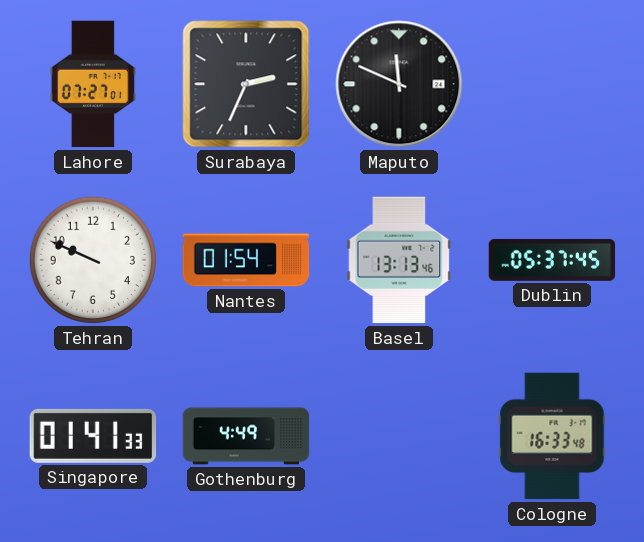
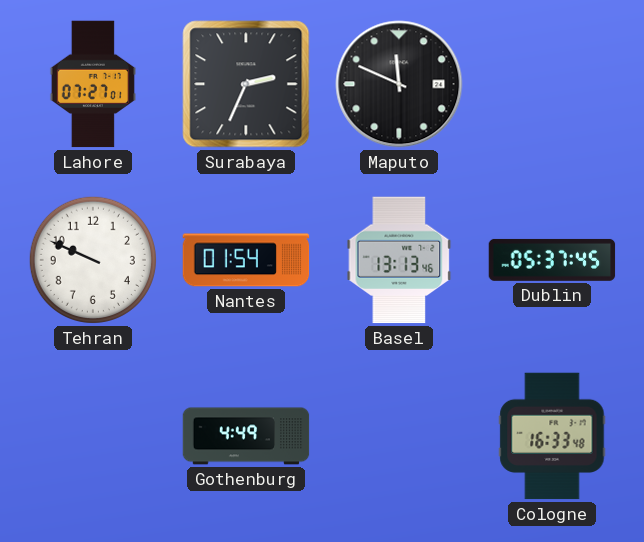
Singapore: 01:41 -> none (93, 436)
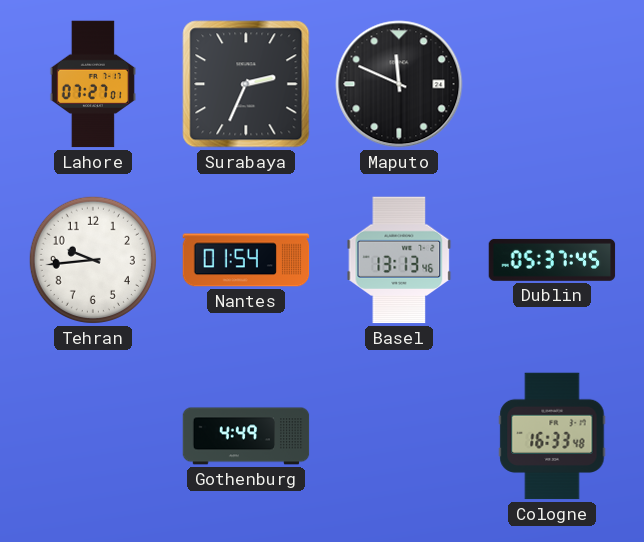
Tehran: 9:49 -> 9:44 (93, 260)
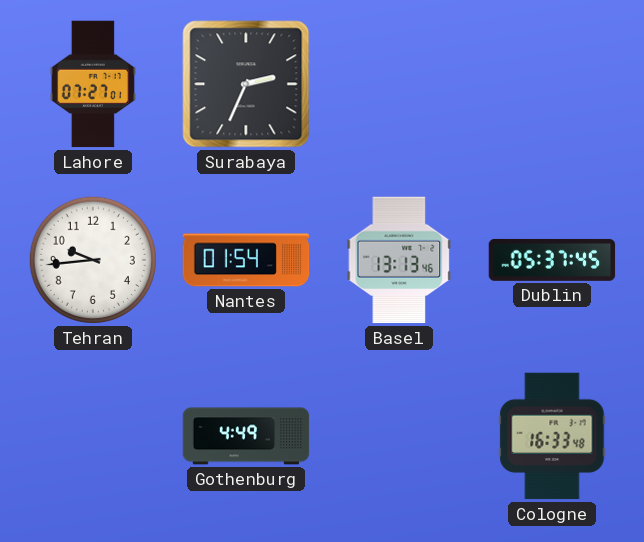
Maputo: 11:49 -> none (399, 84)
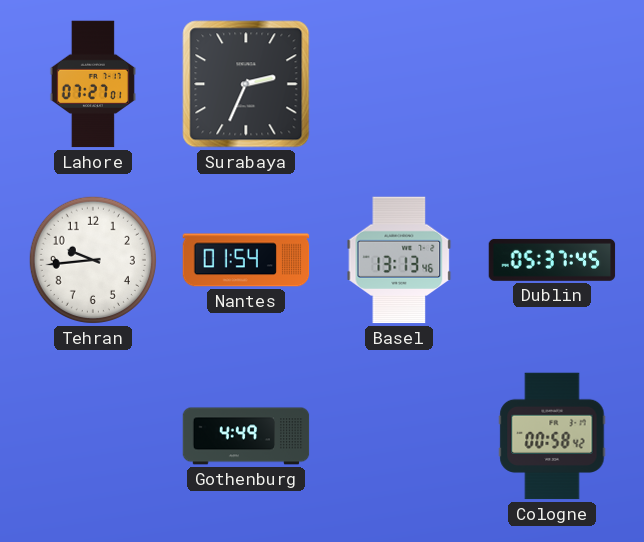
Cologne: 16:33 -> 00:58 (552, 436)
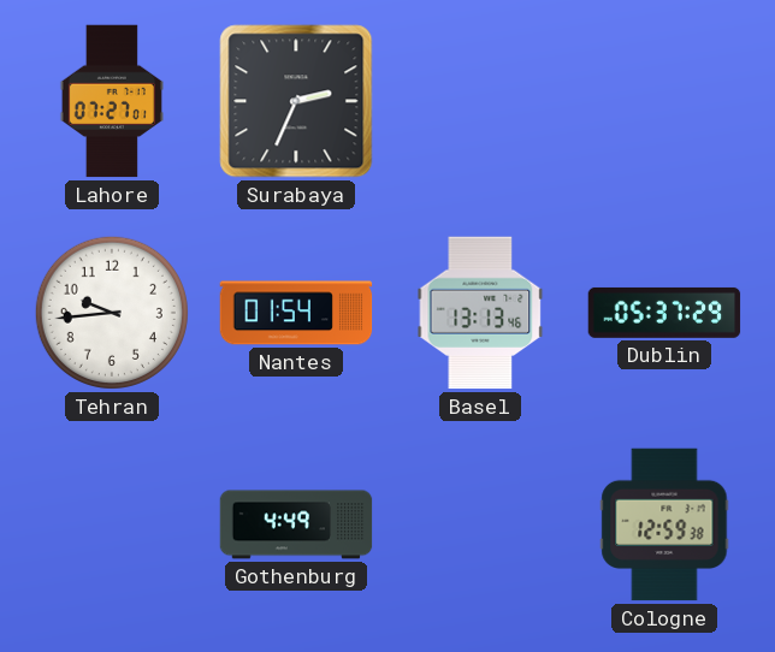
Dublin: 05:37:45 -> 05:37:29 (664, 313)
Cologne: 00:58 -> 12:59 (664, 524)
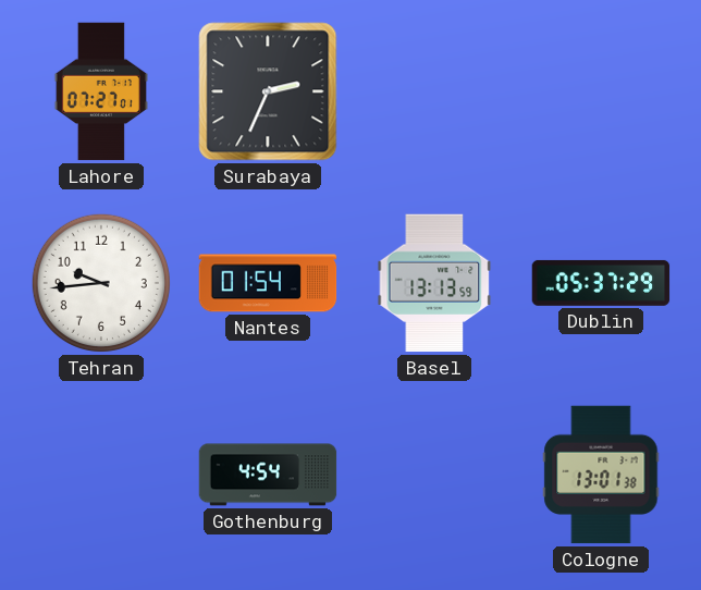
Basel: 13:13:46 -> 13:13:59 (434, 283)
Gothenburg: 4:49 -> 4:54 (268, 475)
Cologne: 12:59 -> 13:01 (601, 475)
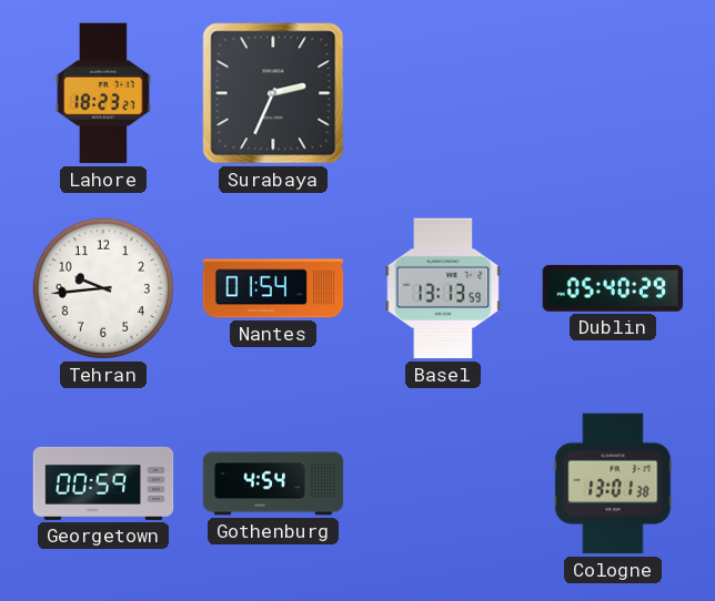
Lahore: 07:27 -> 18:23 (103, 93)
Dublin: 05:37 -> 05:40 (613, 288)
Georgetown: none -> 00:59 (103, 483)
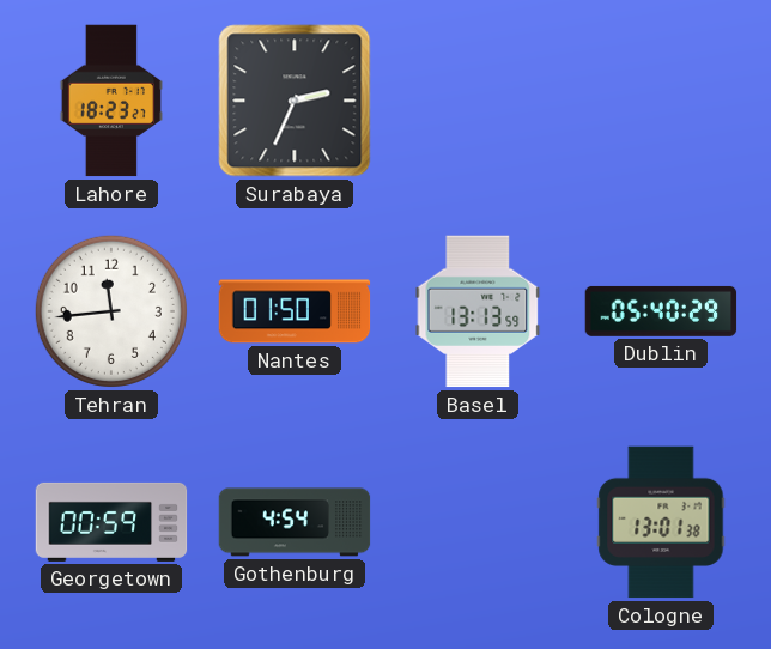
Tehran: 9:44 -> 11:44 (111, 311)
Nantes: 01:54 -> 01:50 (295, 311)
